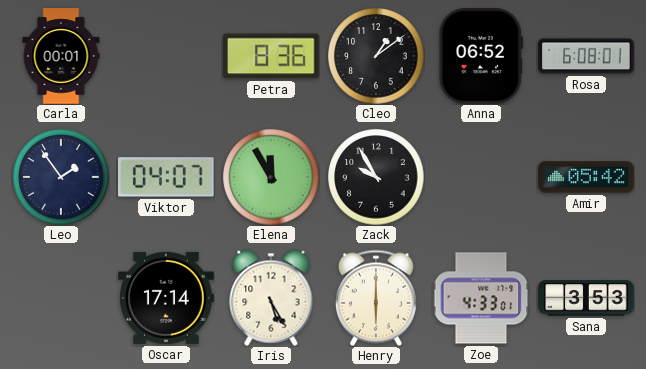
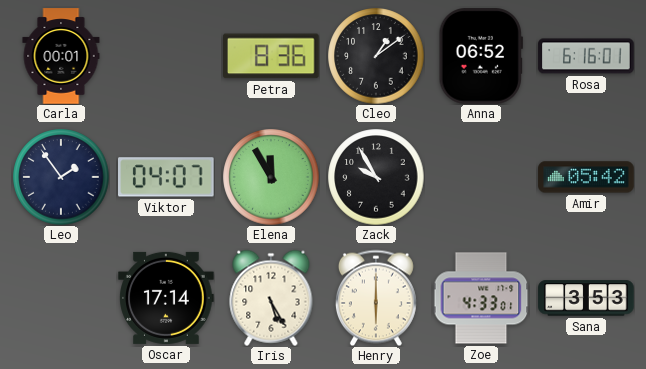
Rosa: 6:08 -> 6:16 (586, 56)
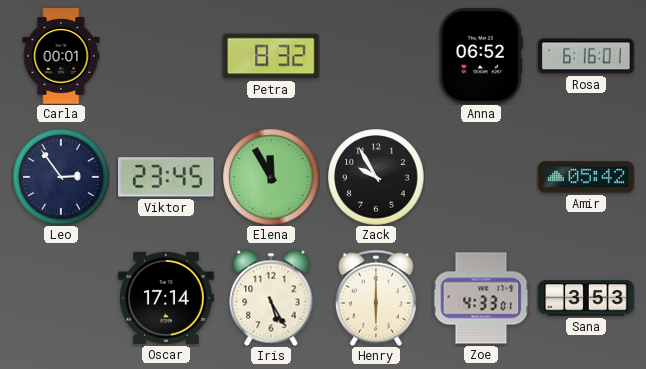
Petra: 8:36 -> 8:32 (272, 56)
Cleo: 1:09 -> none (376, 56)
Leo: 1:54 -> 2:54 (61, 177)
Viktor: 04:07 -> 23:45 (167, 177)
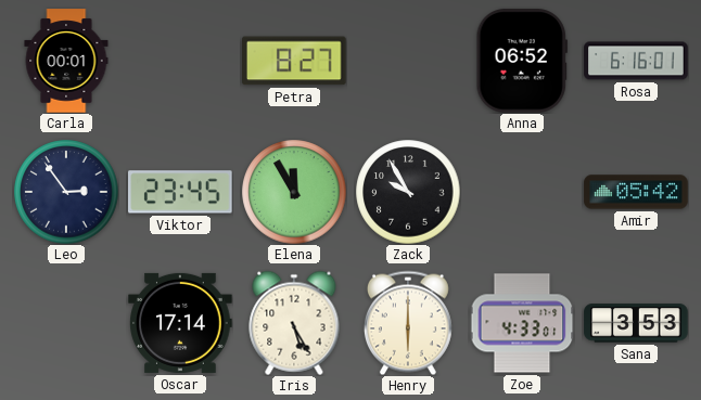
Petra: 8:32 -> 8:27 (295, 61)
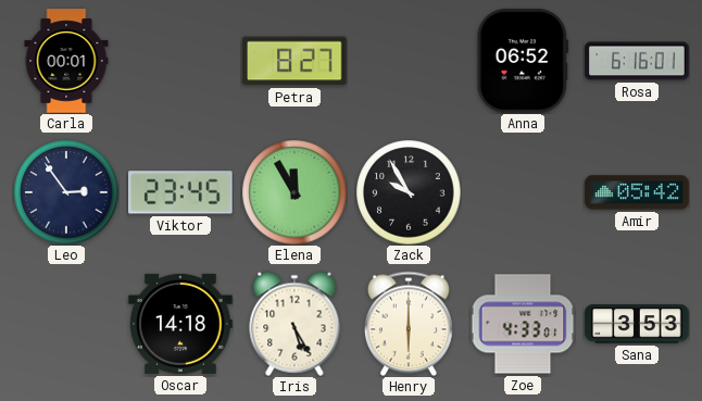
Oscar: 17:14 -> 14:18 (180, 324)
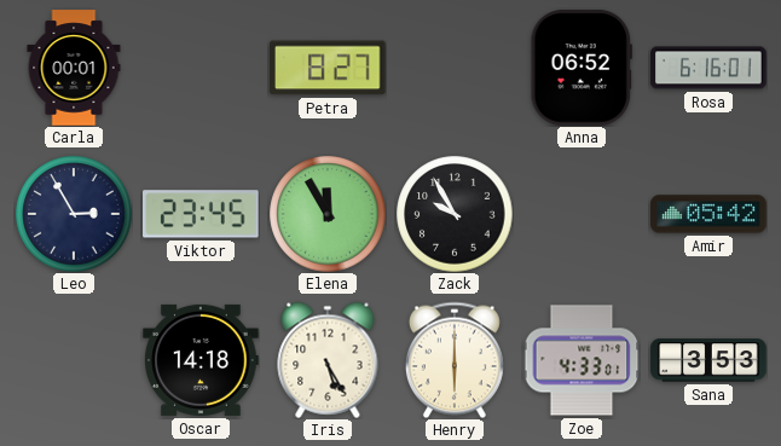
Leo: 2:54 -> 2:55 (74, 214)
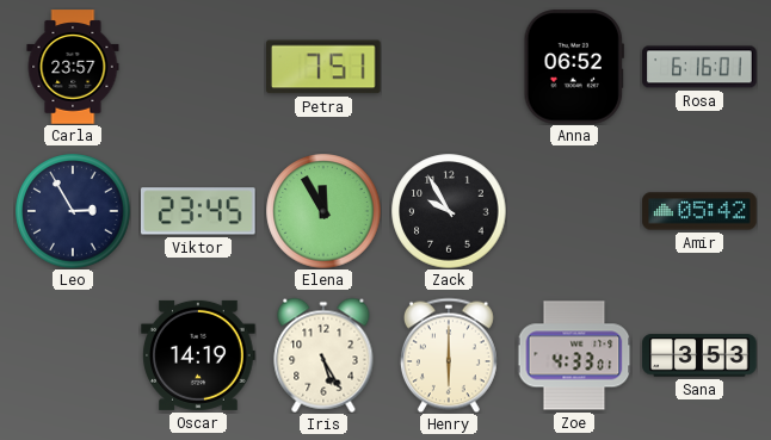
Carla: 00:01 -> 23:57 (73, 67)
Petra: 8:27 -> 7:51 (325, 67)
Oscar: 14:18 -> 14:19 (198, 355)
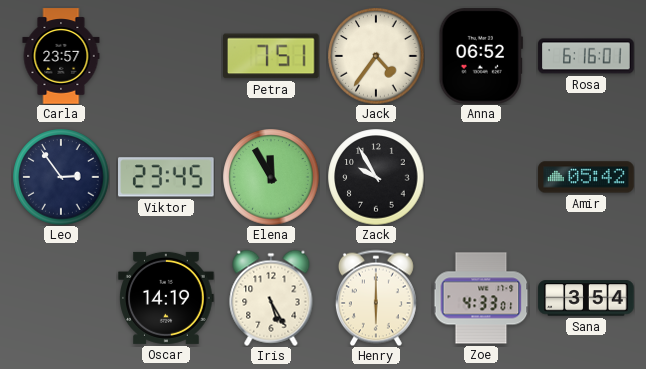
Jack: none -> 4:36 (376, 56)
Leo: 2:55 -> 2:54 (61, 177)
Sana: 3:53 -> 3:54 (586, 298)
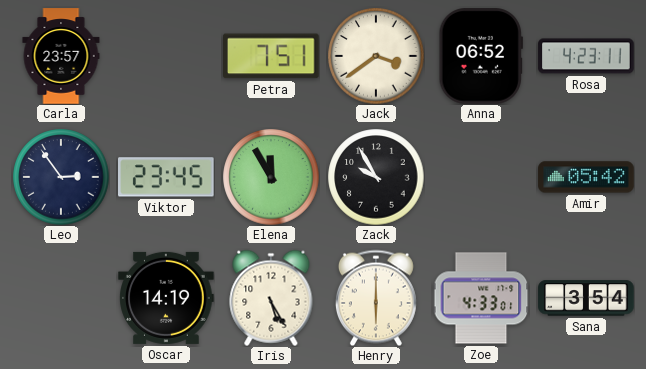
Jack: 4:36 -> 3:39 (376, 56)
Rosa: 6:16 -> 4:23 (586, 56)
